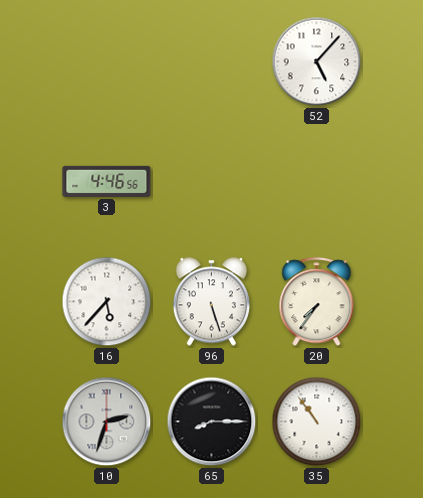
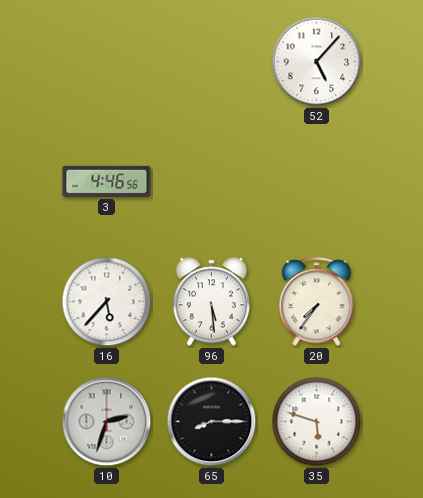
96: 5:27 -> 5:29 (211, 302)
35: 10:54 -> 5:48 (317, 422)
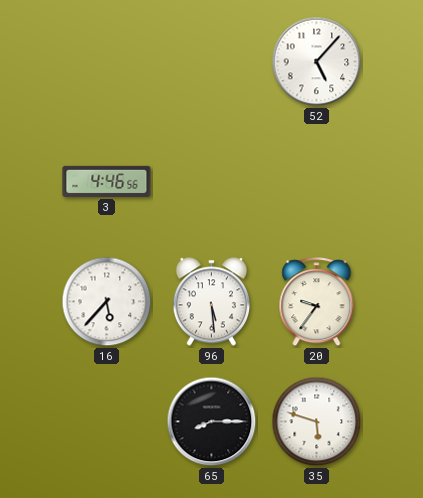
20: 7:36 -> 9:36 (317, 302)
10: 2:33 -> none (107, 422)
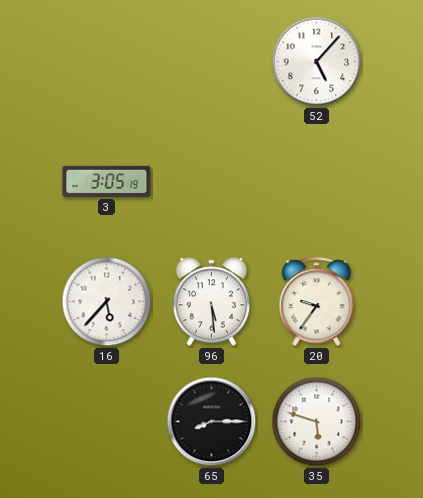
3: 4:46 -> 3:05 (107, 181)
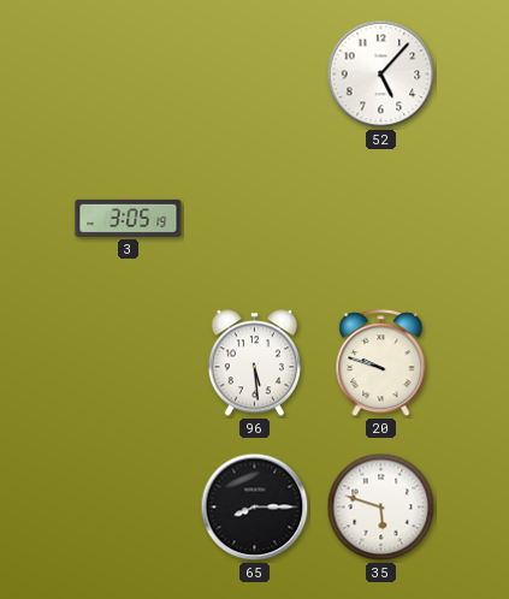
16: 5:37 -> none (107, 302)
20: 9:36 -> 9:48 (381, 363)
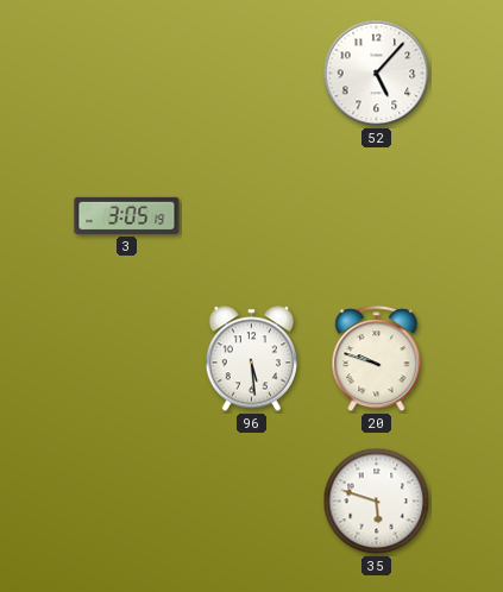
65: 8:15 -> none (255, 508)
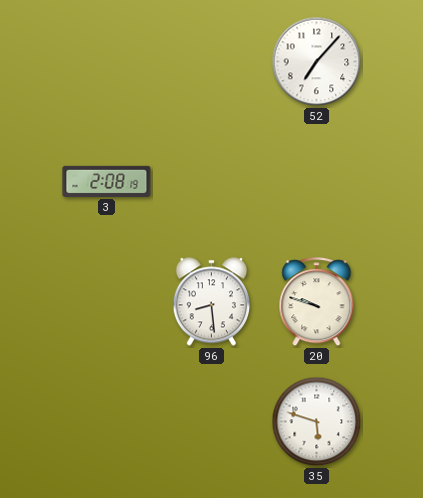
52: 5:07 -> 7:07 (317, 62)
3: 3:05 -> 2:08 (107, 181)
96: 5:29 -> 8:29 (211, 302)
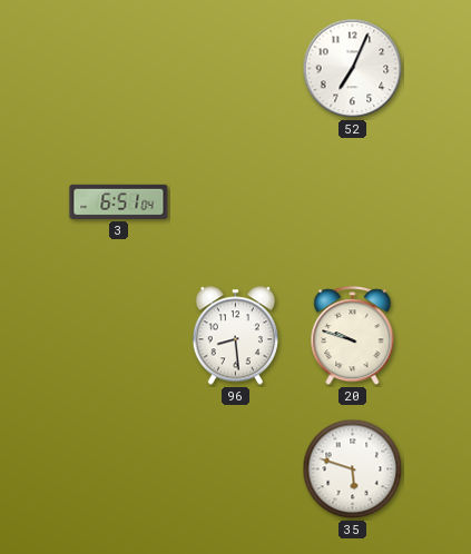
52: 7:07 -> 7:04 (353, 69)
3: 2:08 -> 6:51 (119, 201)
